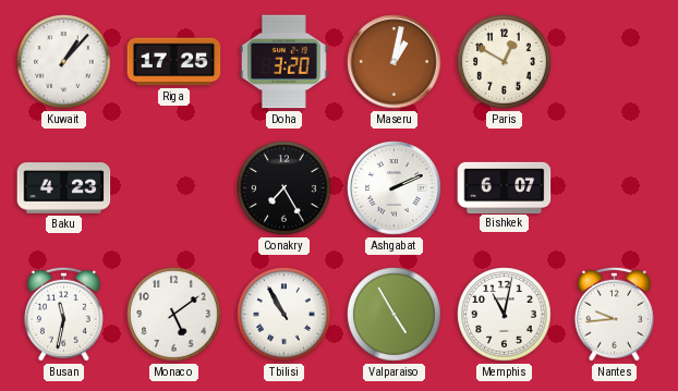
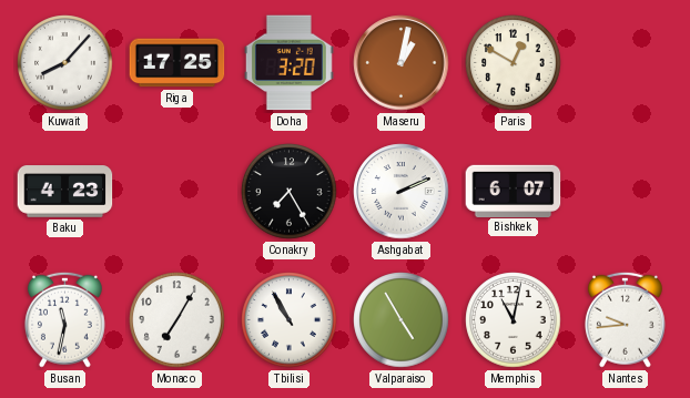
Kuwait: 1:07 -> 8:07 (65, 63)
Monaco: 5:09 -> 7:05 (177, 320)
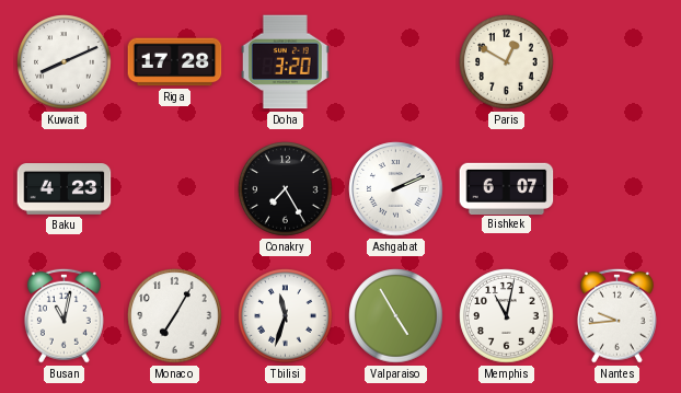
Kuwait: 8:07 -> 8:11 (65, 62)
Riga: 17:25 -> 17:28 (175, 62)
Maseru: 1:02 -> none (402, 63)
Busan: 11:32 -> 11:02 (64, 315)
Tbilisi: 10:55 -> 11:33 (286, 316)
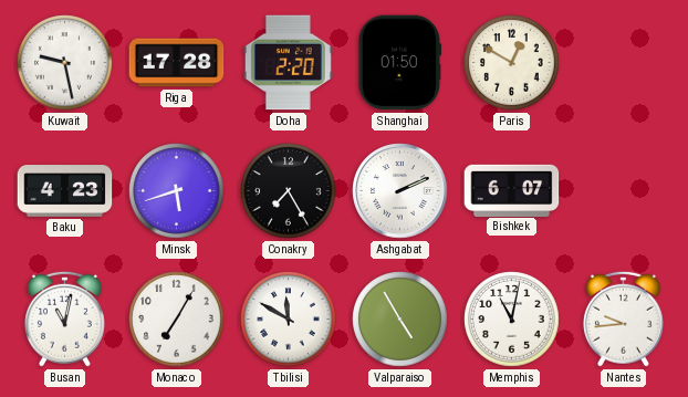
Kuwait: 8:11 -> 9:28 (65, 63)
Doha: 3:20 -> 2:20 (288, 63)
Shanghai: none -> 01:50 (399, 63)
Minsk: none -> 5:42 (177, 191)
Tbilisi: 11:33 -> 11:50 (289, 320)
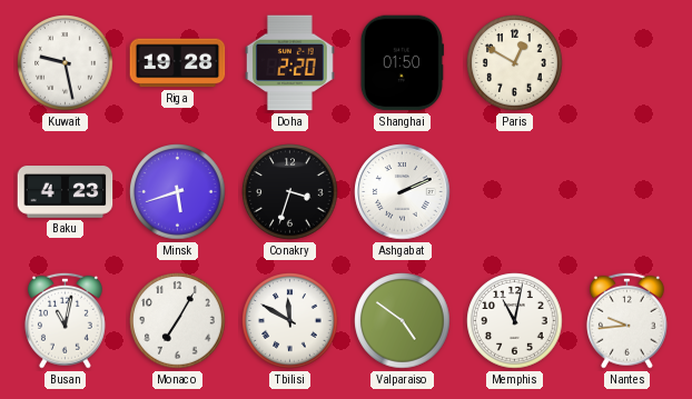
Riga: 17:28 -> 19:28 (178, 63)
Conakry: 7:25 -> 3:33 (290, 192)
Bishkek: 6:07 -> none (512, 190)
Valparaiso: 4:55 -> 4:51 (403, 321)
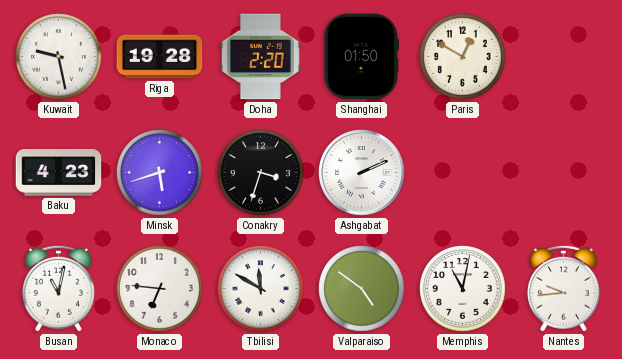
Monaco: 7:05 -> 6:46 (160, 289)
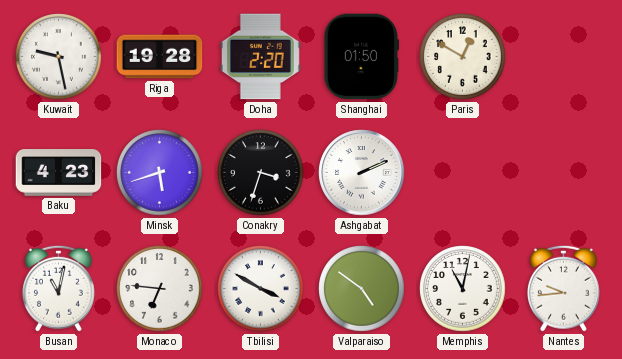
Tbilisi: 11:50 -> 3:50 (261, 289)
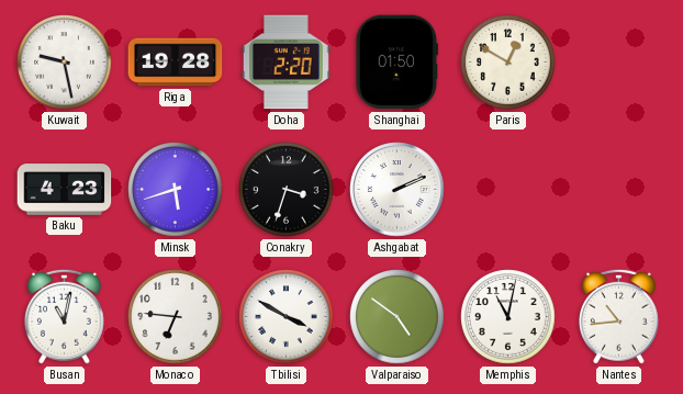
Nantes: 9:44 -> 10:44 (618, 316)
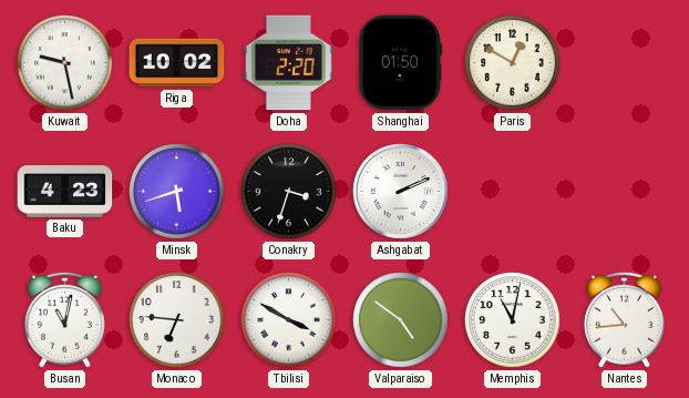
Riga: 19:28 -> 10:02 (177, 63)
